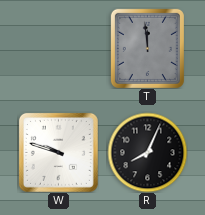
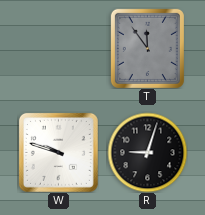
T: 11:59 -> 11:54 (147, 48)
R: 8:04 -> 9:03 (147, 152)
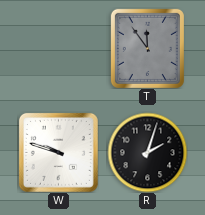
R: 9:03 -> 2:03 (147, 152)
